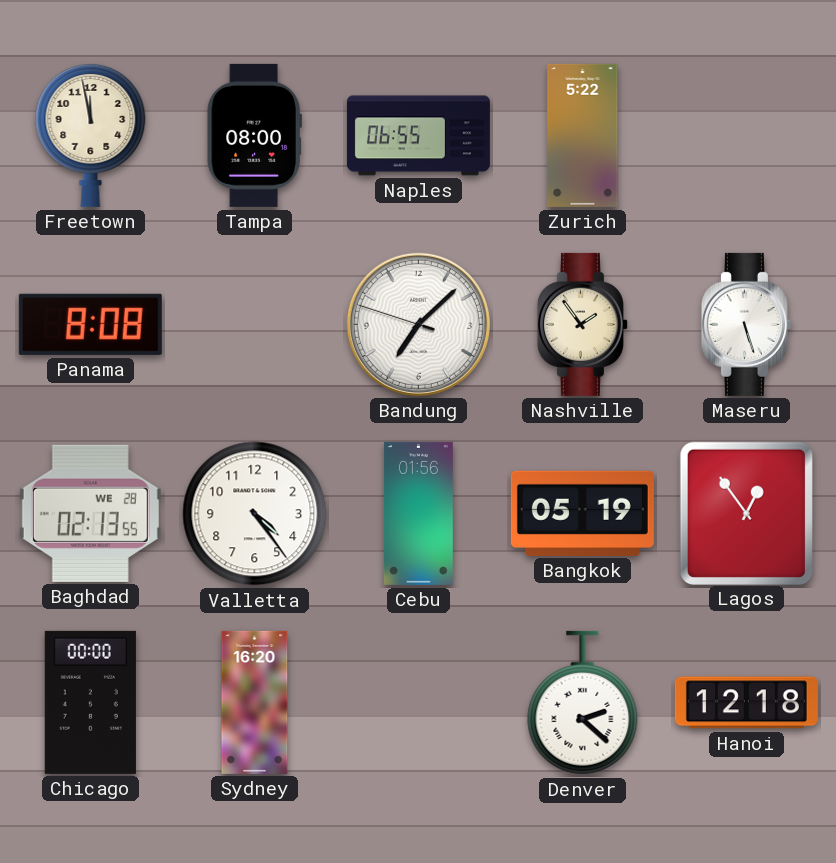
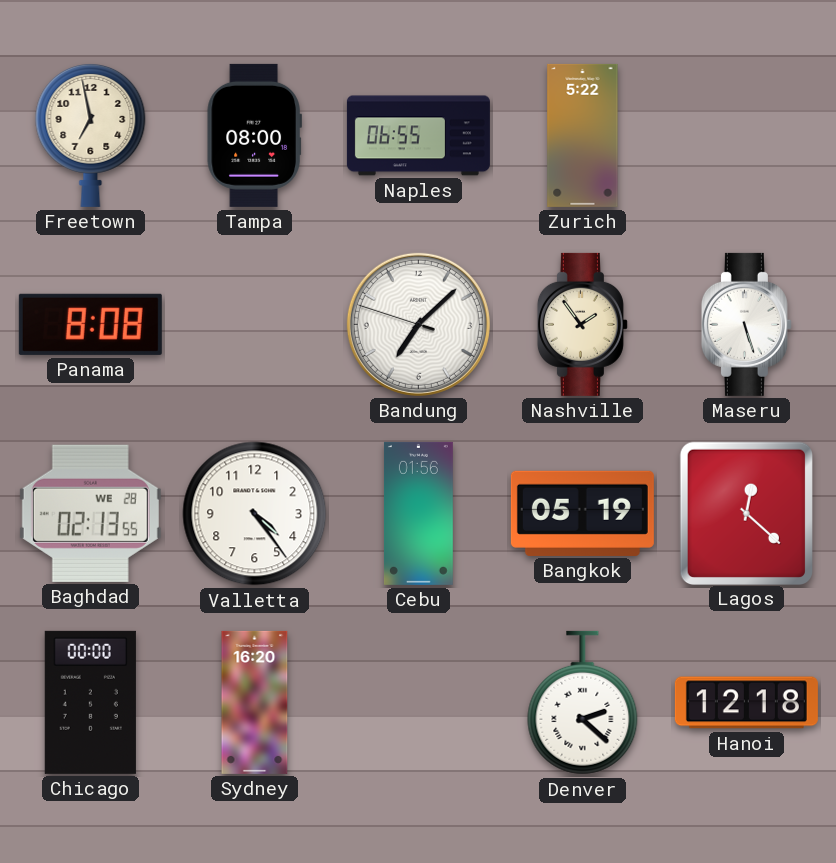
Freetown: 11:58 -> 6:58 (91, 135)
Lagos: 12:54 -> 12:22 (746, 513)
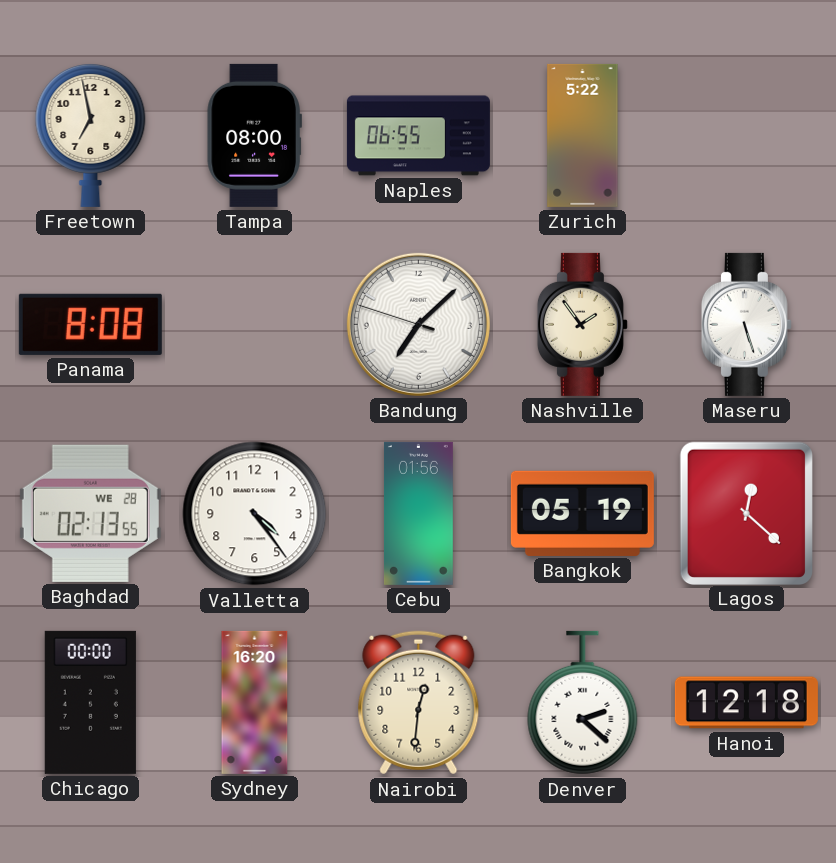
Nairobi: none -> 12:31 (419, 703)
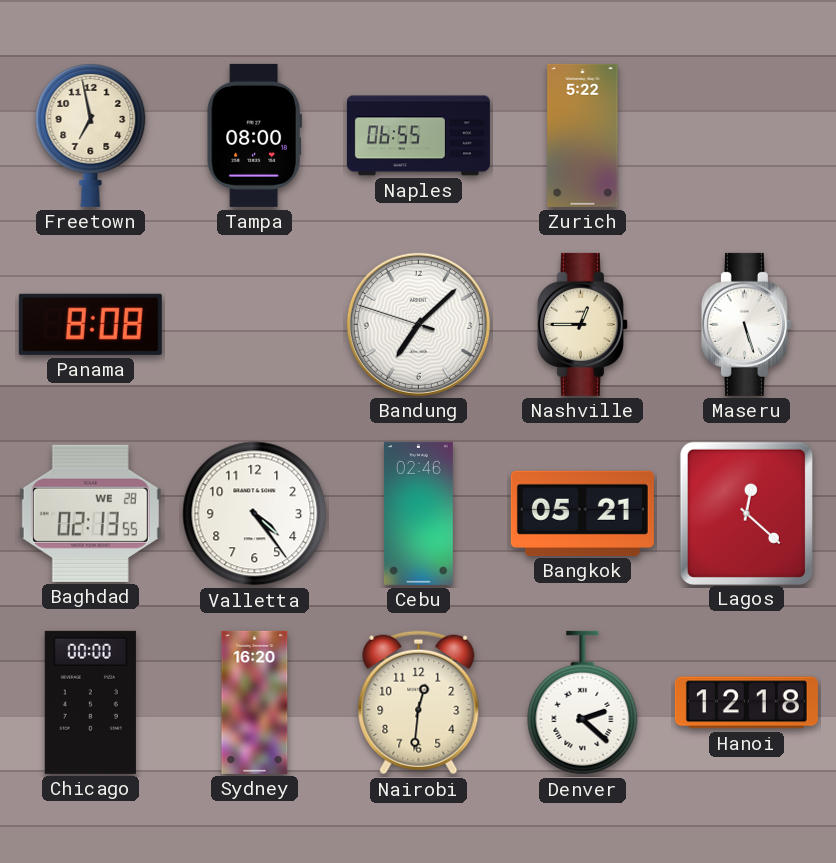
Nashville: 1:54 -> 12:45 (582, 324)
Cebu: 01:56 -> 02:46 (418, 513)
Bangkok: 05:19 -> 05:21 (582, 513)
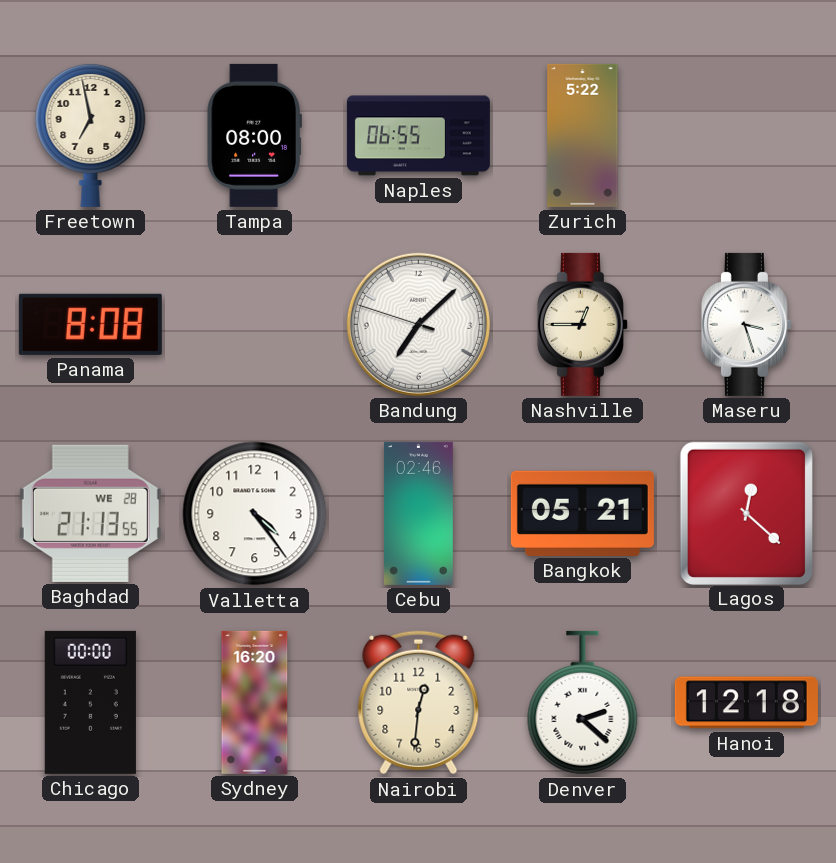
Maseru: 5:27 -> 3:27 (746, 324)
Baghdad: 02:13 -> 21:13 (90, 513)
